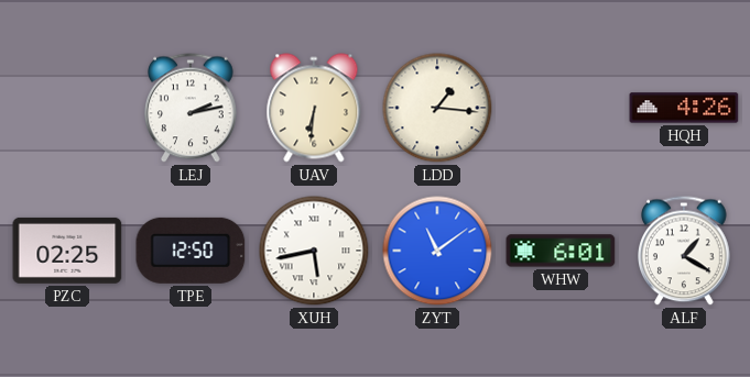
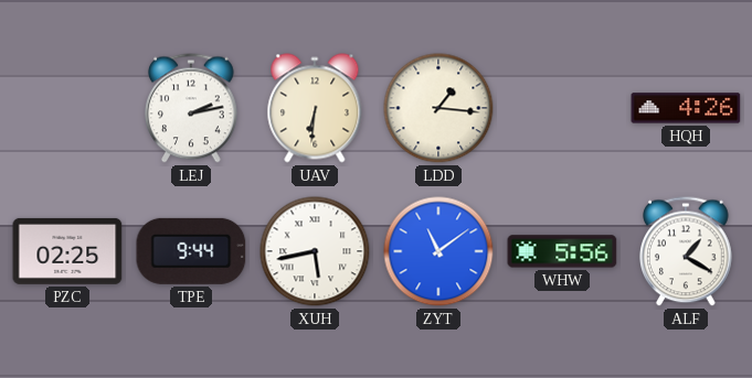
TPE: 12:50 -> 9:44 (191, 251)
WHW: 6:01 -> 5:56 (562, 251)
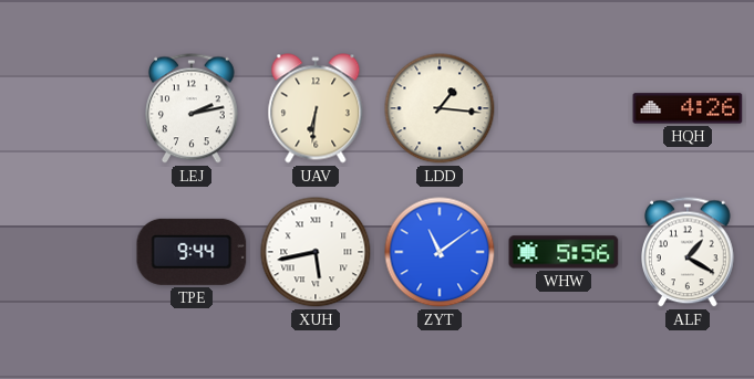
PZC: 02:25 -> none (67, 251)
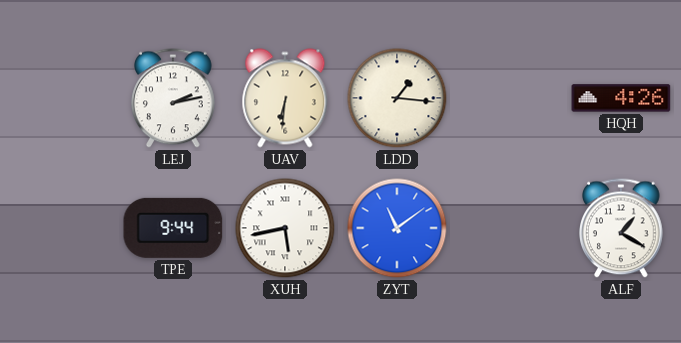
WHW: 5:56 -> none (564, 252)
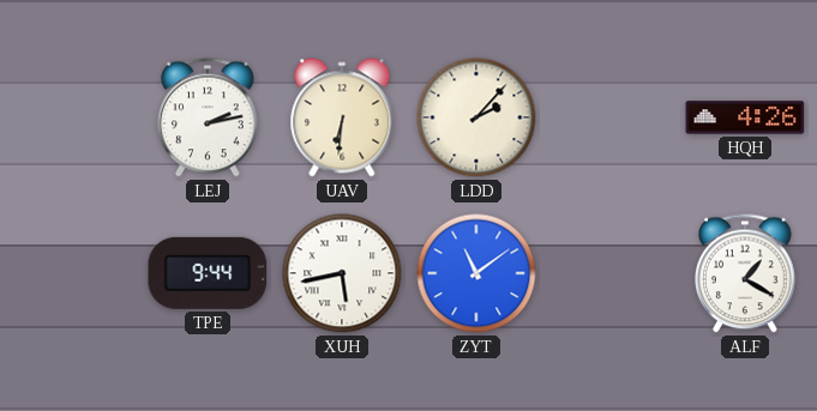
LDD: 1:16 -> 2:07 (476, 117)
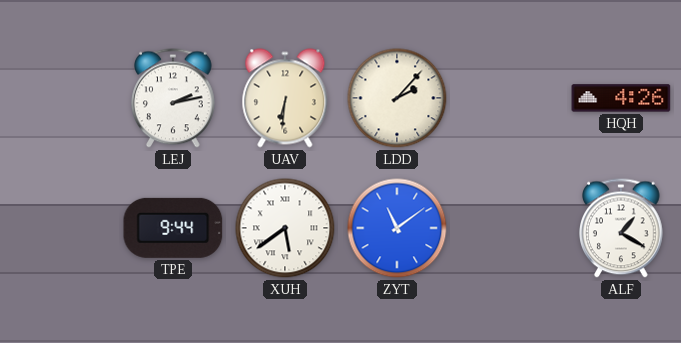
XUH: 5:43 -> 5:39 (285, 228)
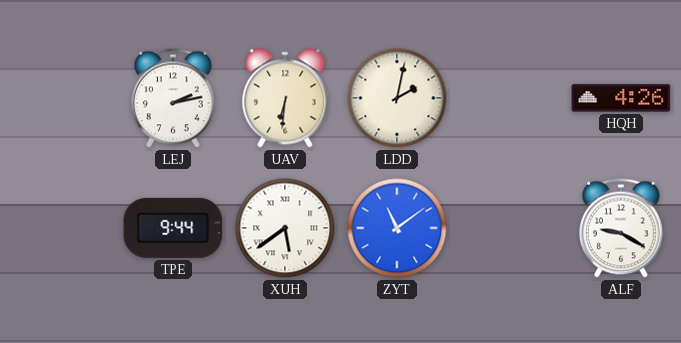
LDD: 2:07 -> 2:02 (397, 98)
ALF: 1:20 -> 9:20 (622, 228)
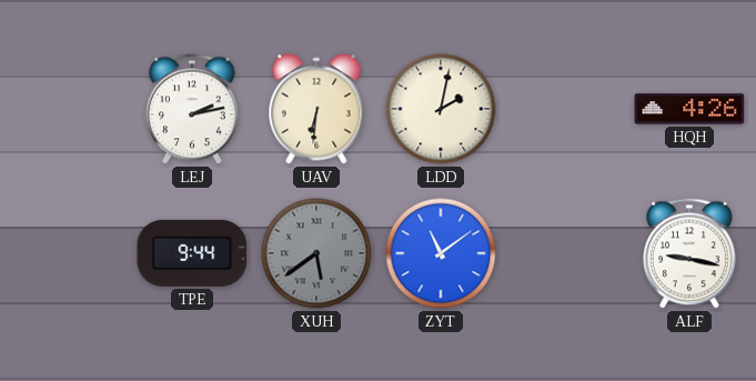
XUH dial: white -> grey (316, 253)
ALF: 9:20 -> 9:17 (691, 253)
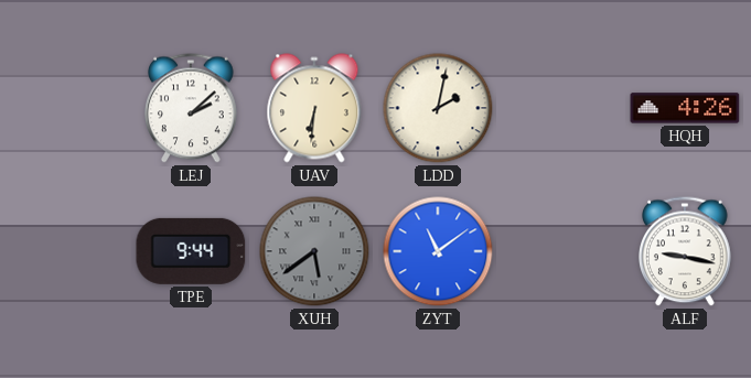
LEJ: 2:13 -> 2:08 (192, 108)
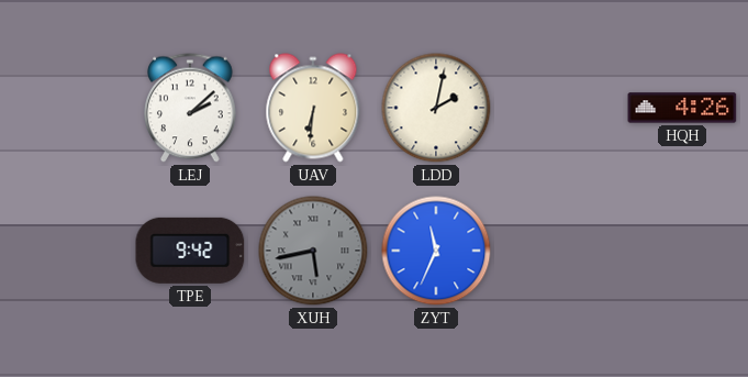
TPE: 9:44 -> 9:42 (190, 251)
XUH: 5:39 -> 5:43 (313, 251)
ZYT: 11:09 -> 11:34 (436, 251)
ALF: 9:17 -> none (686, 251)
